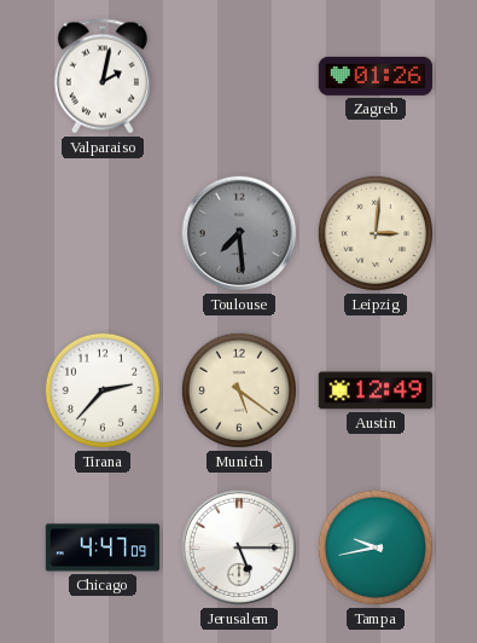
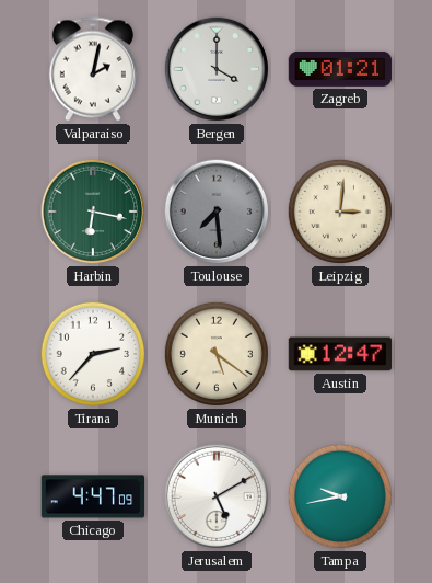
Bergen: none -> 4:00 (217, 69)
Zagreb: 01:26 -> 01:21 (340, 69)
Harbin: none -> 6:17 (93, 212)
Austin: 12:49 -> 12:47 (340, 354)
Jerusalem: 5:15 -> 5:10 (217, 496)
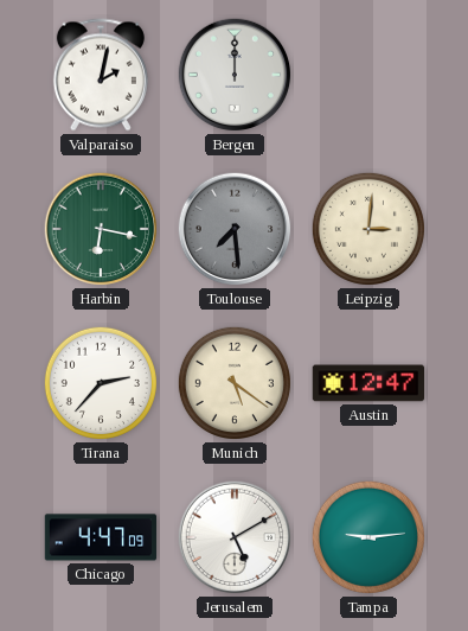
Bergen: 4:00 -> 12:00 (235, 75)
Zagreb: 01:21 -> none (340, 69)
Tampa: 9:43 -> 9:14 (368, 537)
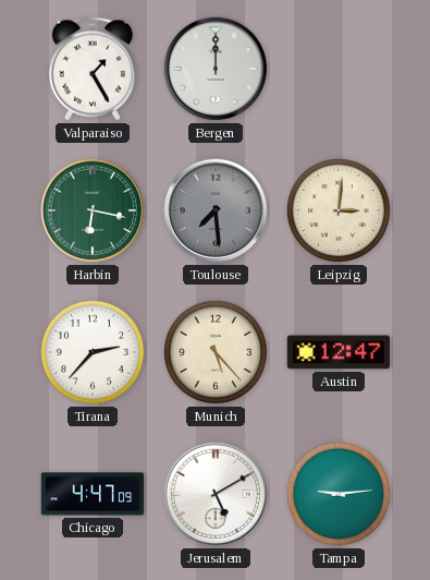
Valparaiso: 2:02 -> 1:25 (93, 69)
Munich: 5:21 -> 5:23 (216, 352)
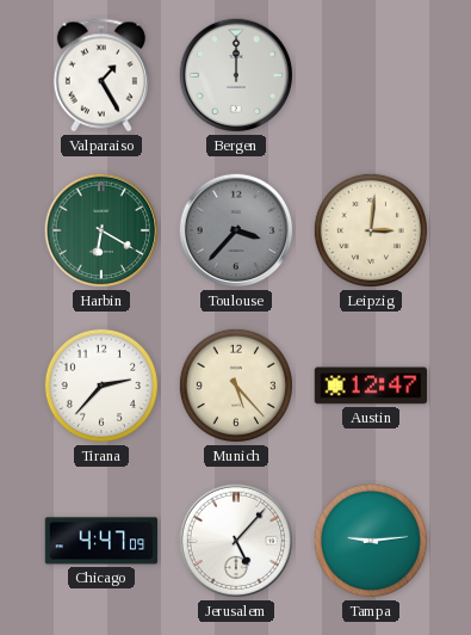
Harbin: 6:17 -> 6:20 (101, 230)
Toulouse: 7:29 -> 3:37 (236, 230)
Jerusalem: 5:10 -> 5:07 (236, 541)
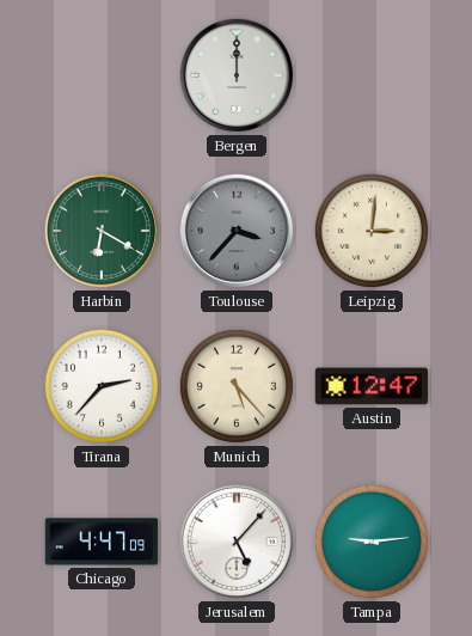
Valparaiso: 1:25 -> none (101, 75)
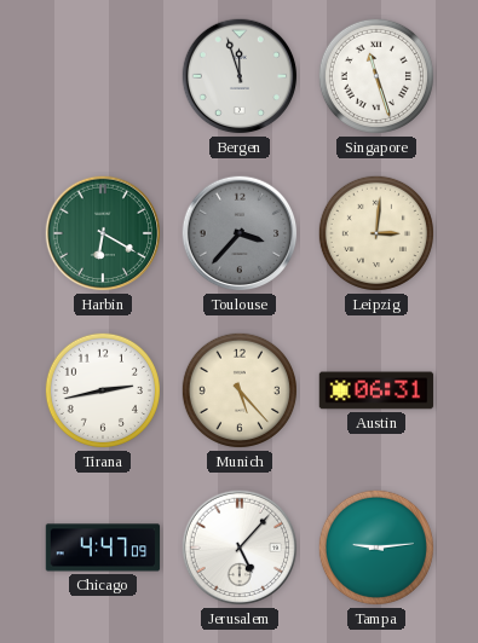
Bergen: 12:00 -> 11:57 (240, 76)
Singapore: none -> 11:27 (376, 76)
Tirana: 2:37 -> 2:43 (103, 390)
Austin: 12:47 -> 06:31 (376, 390)
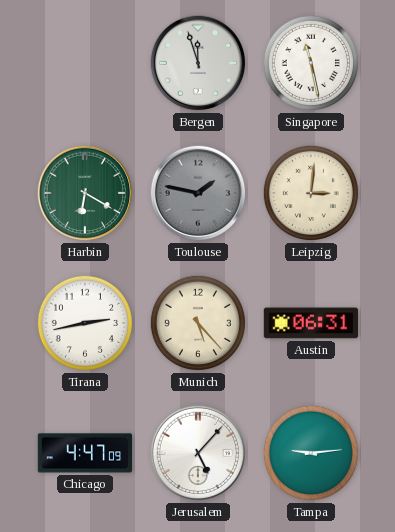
Singapore: 11:27 -> 11:28 (311, 63)
Toulouse: 3:37 -> 1:47 (198, 193)
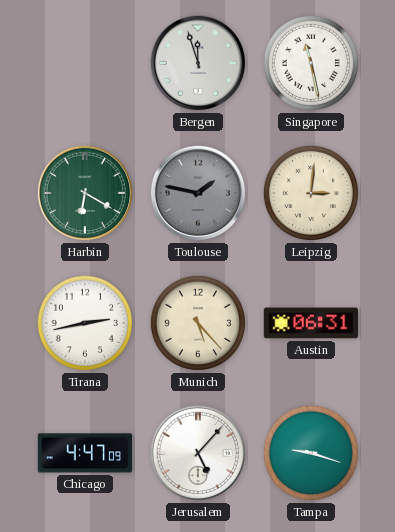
Tampa: 9:14 -> 9:18 (311, 453)
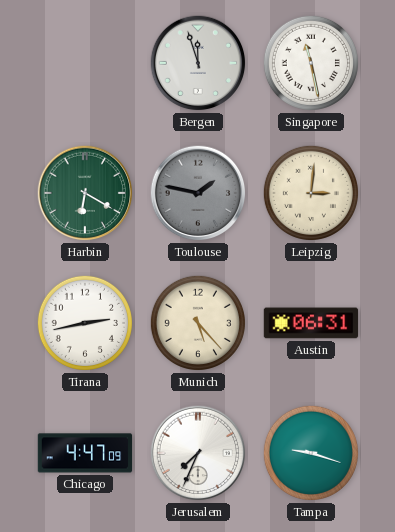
Jerusalem: 5:07 -> 7:34 (198, 453)
